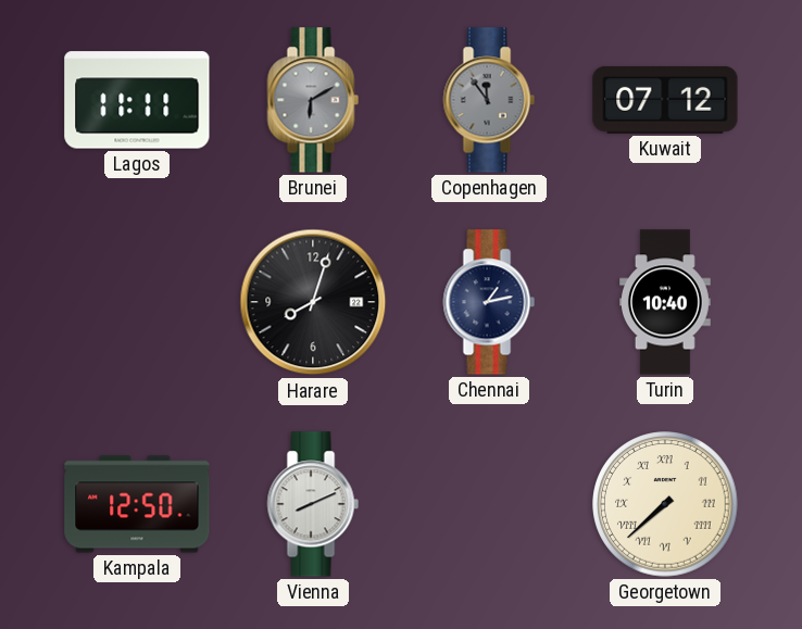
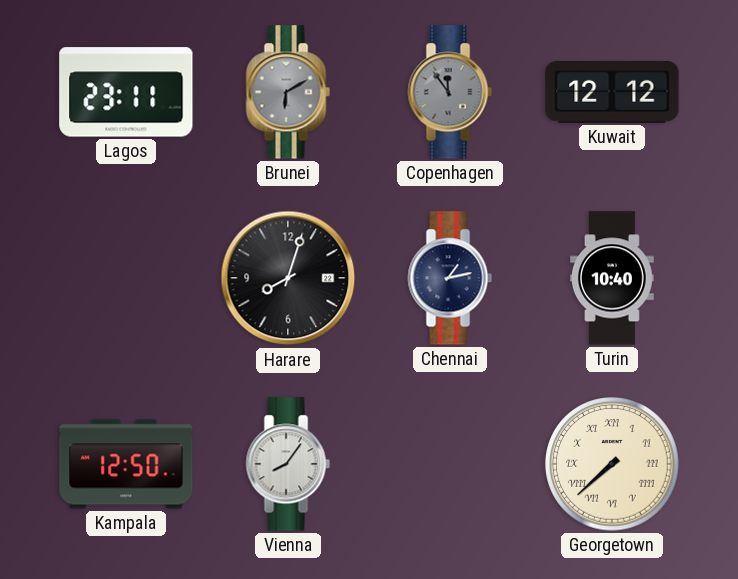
Lagos: 11:11 -> 23:11 (126, 92)
Kuwait: 07:12 -> 12:12 (612, 92)
Vienna: 8:11 -> 8:06 (288, 464)
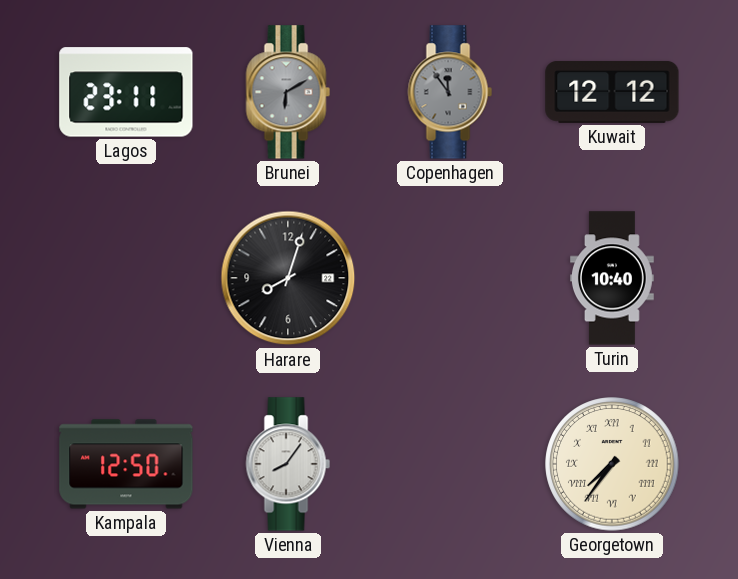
Chennai: 1:13 -> none (450, 278)
Georgetown: 7:38 -> 7:36 (612, 464)
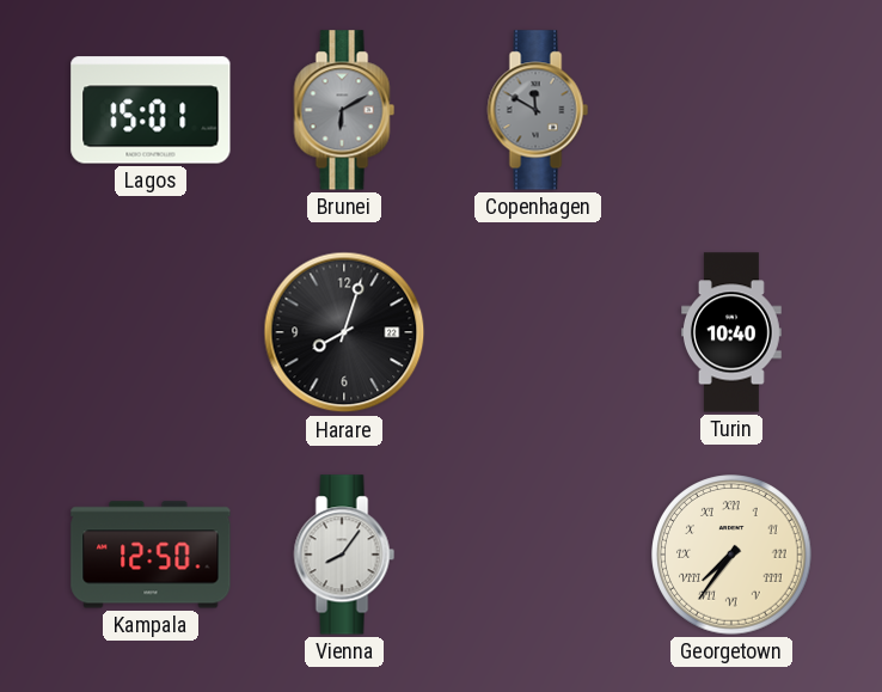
Lagos: 23:11 -> 15:01 (151, 110)
Copenhagen: 11:54 -> 11:50 (538, 110)
Kuwait: 12:12 -> none (612, 92)
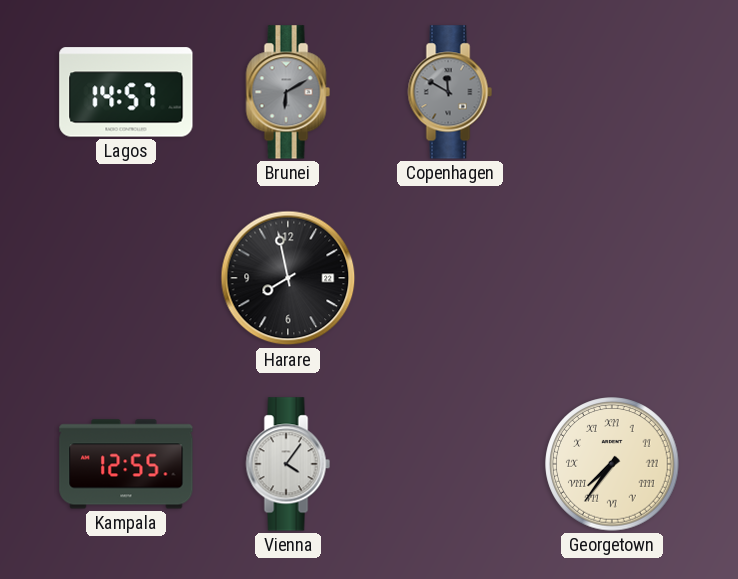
Lagos: 15:01 -> 14:57 (126, 92)
Harare: 8:03 -> 7:58 (288, 278)
Turin: 10:40 -> none (733, 332)
Kampala: 12:50 -> 12:55 (126, 464)
Vienna: 8:06 -> 4:06 (288, 464)
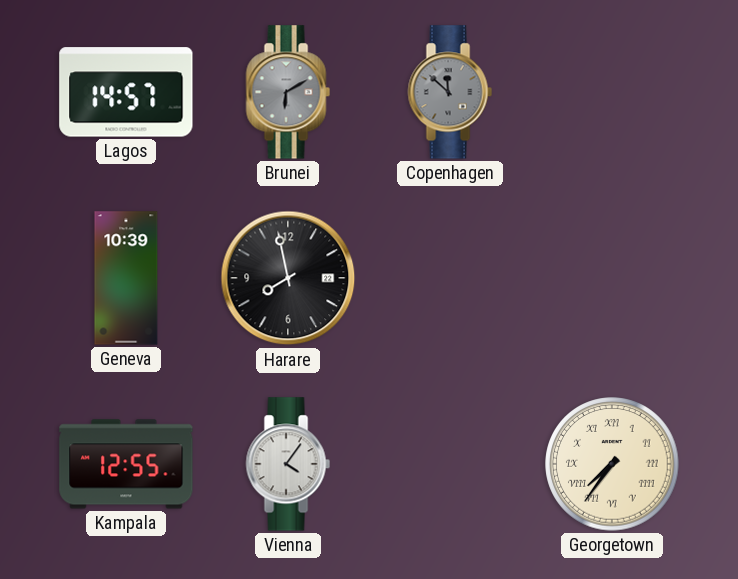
Copenhagen: 11:50 -> 11:52 (450, 92)
Geneva: none -> 10:39 (126, 278)
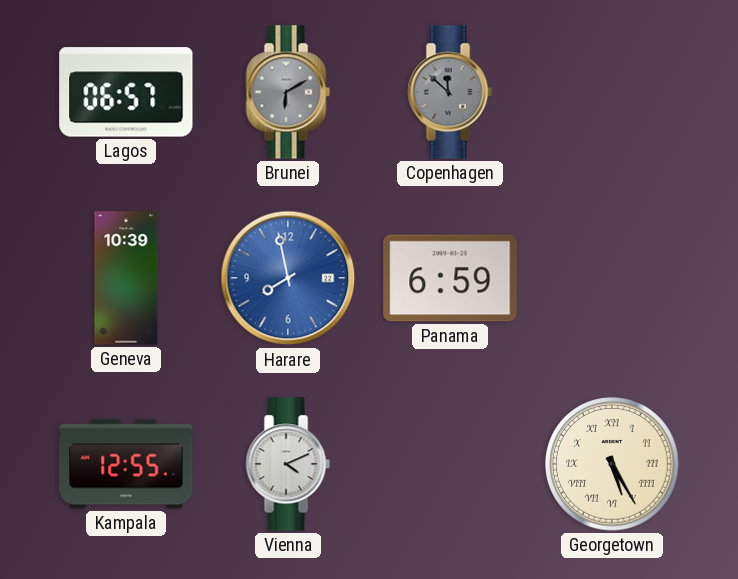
Lagos: 14:57 -> 06:57 (126, 92)
Harare dial: black -> blue (288, 278)
Panama: none -> 6:59 (450, 278)
Vienna: 4:06 -> 4:11 (288, 464)
Georgetown: 7:36 -> 5:25 (612, 464)
